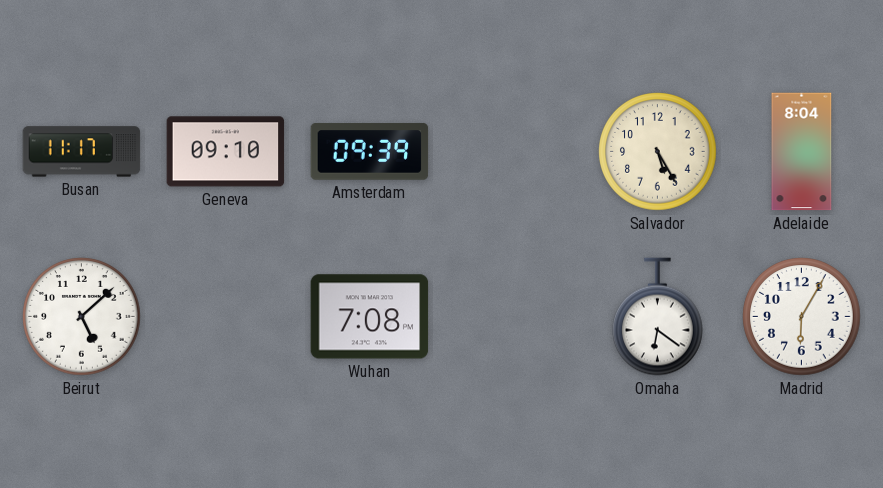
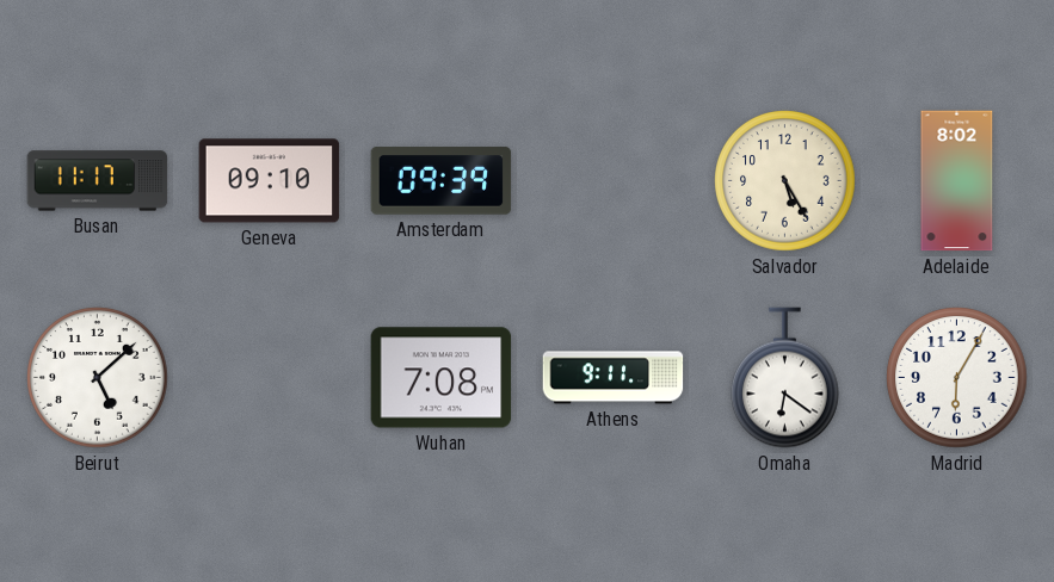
Adelaide: 8:04 -> 8:02 (957, 181)
Athens: none -> 9:11 (614, 378)
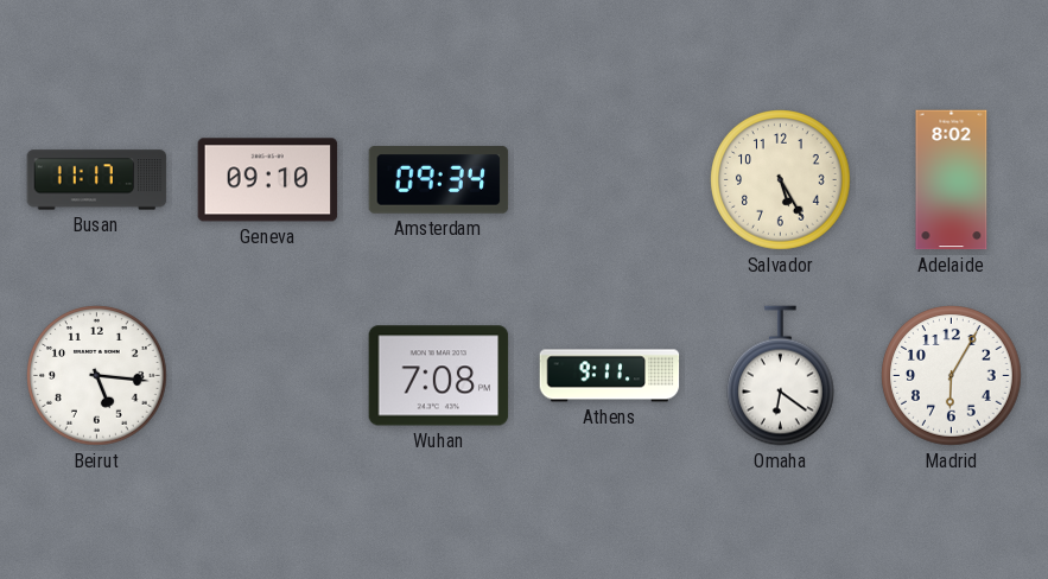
Amsterdam: 09:39 -> 09:34 (439, 180)
Beirut: 5:08 -> 5:16 (97, 376)
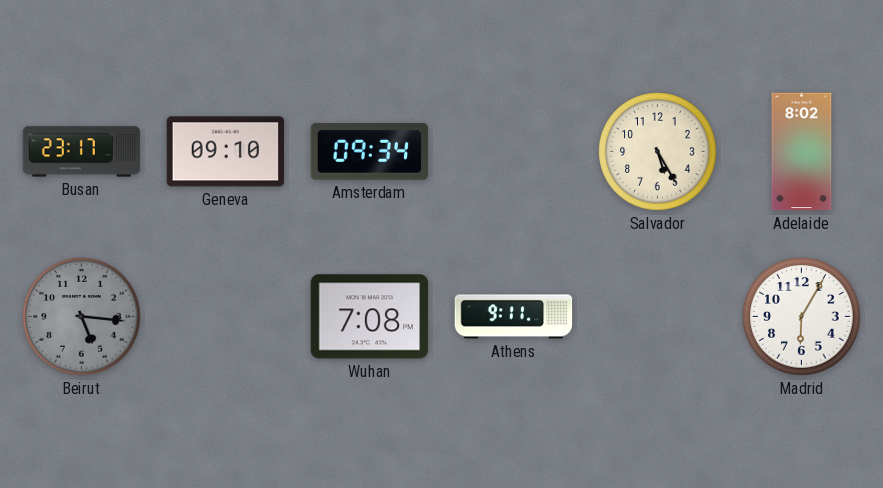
Busan: 11:17 -> 23:17 (82, 152)
Beirut dial: white -> grey (82, 317)
Omaha: 6:21 -> none (781, 376)
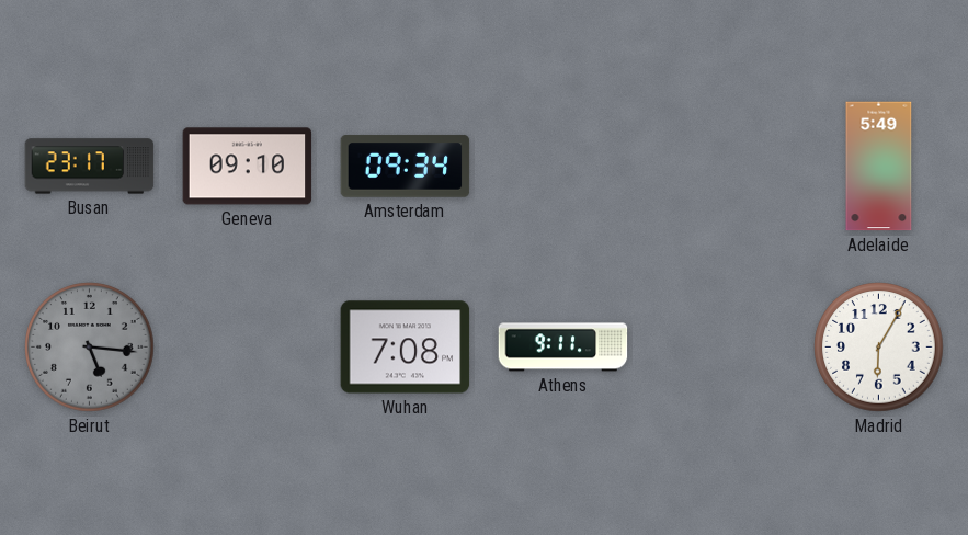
Salvador: 5:25 -> none (658, 152)
Adelaide: 8:02 -> 5:49 (879, 167)
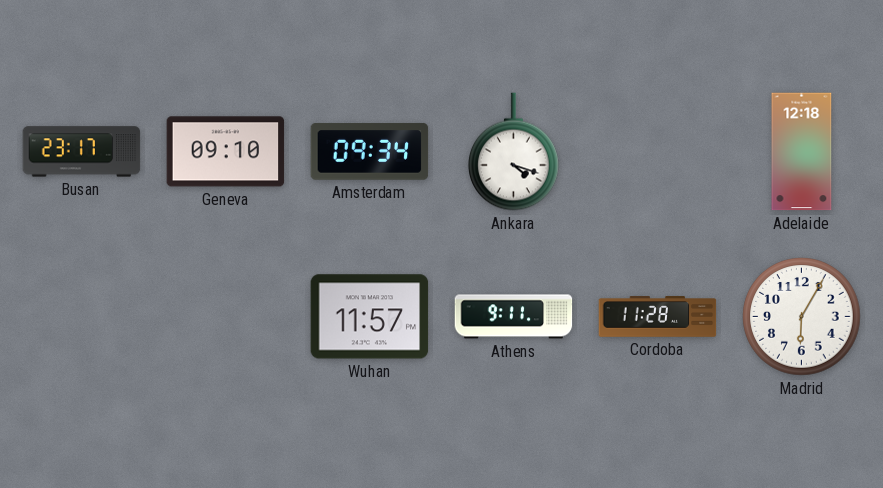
Ankara: none -> 4:18 (514, 152)
Adelaide: 5:49 -> 12:18 (802, 152)
Beirut: 5:16 -> none (90, 348)
Wuhan: 7:08 -> 11:57 (370, 317)
Cordoba: none -> 11:28 (658, 317)
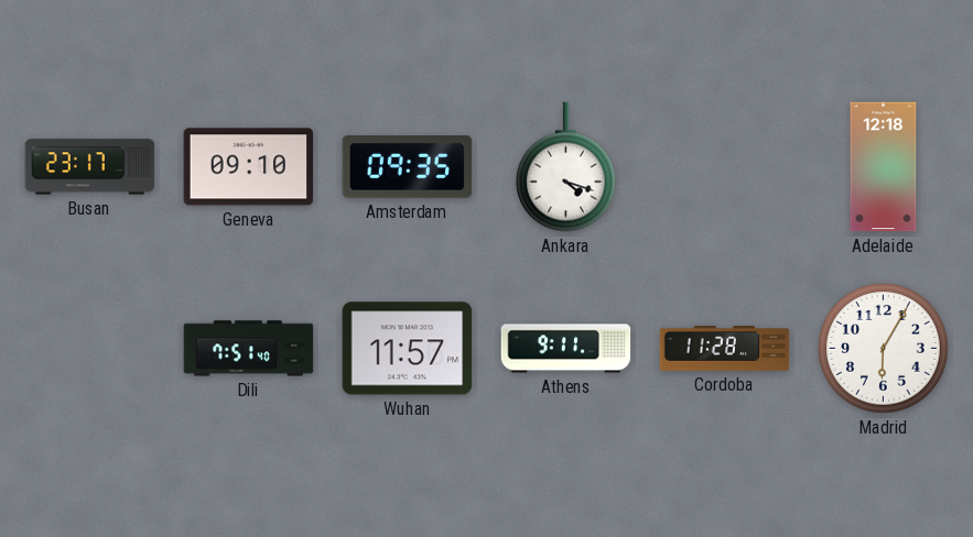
Amsterdam: 09:34 -> 09:35 (408, 167)
Dili: none -> 7:51 (249, 349)
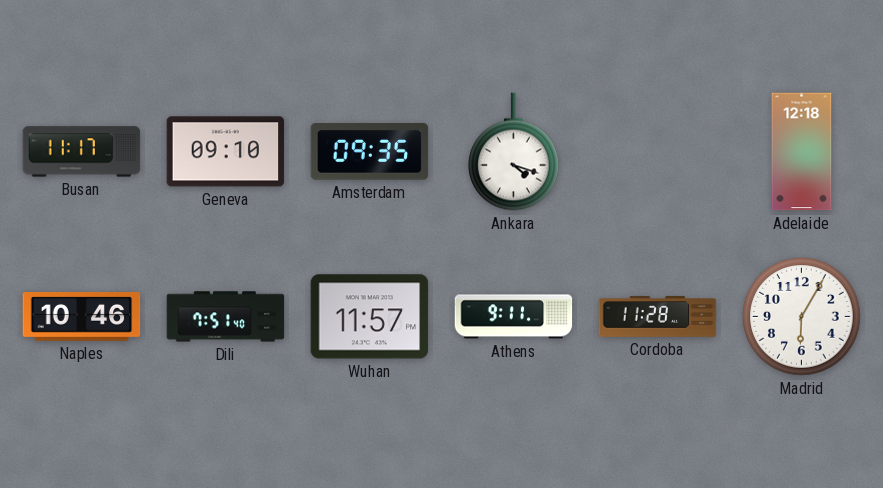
Busan: 23:17 -> 11:17 (82, 152)
Naples: none -> 10:46 (82, 317)
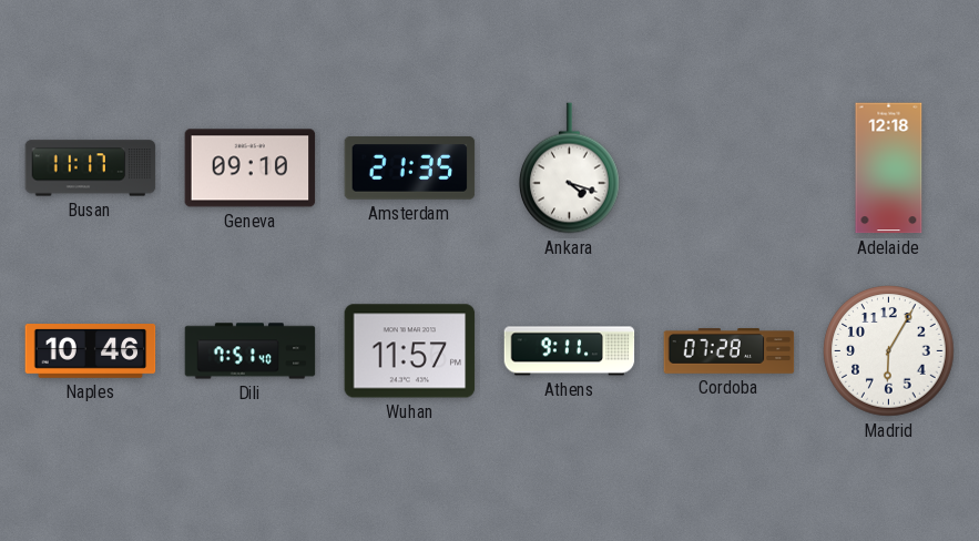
Amsterdam: 09:35 -> 21:35 (410, 169)
Cordoba: 11:28 -> 07:28 (730, 351)
